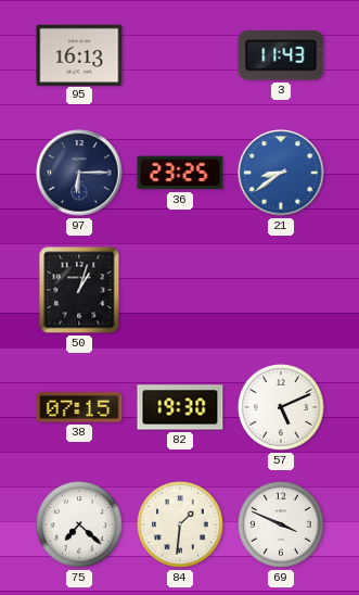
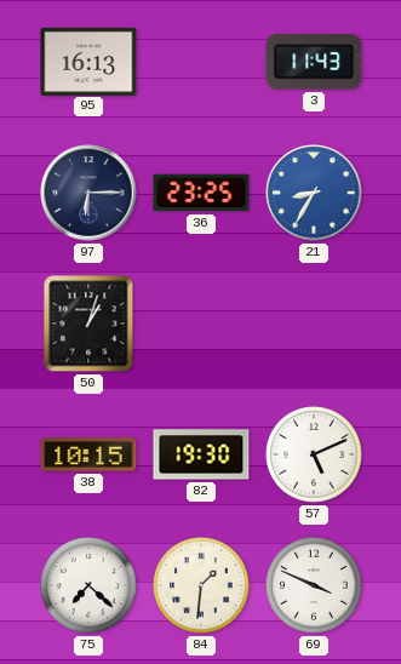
21: 8:39 -> 8:35 (314, 193)
38: 07:15 -> 10:15 (88, 454)
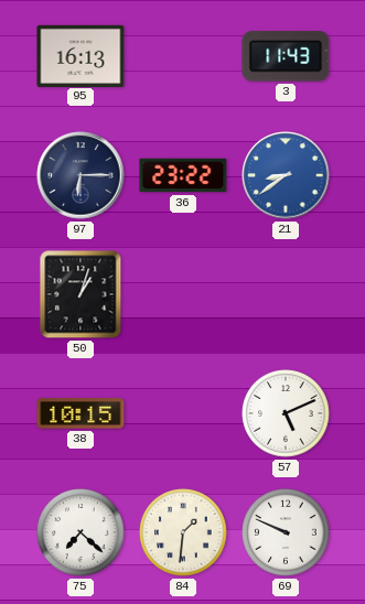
36: 23:25 -> 23:22 (183, 175)
21: 8:35 -> 8:39 (286, 175)
82: 19:30 -> none (201, 454)
69: 3:49 -> 9:49 (286, 532)
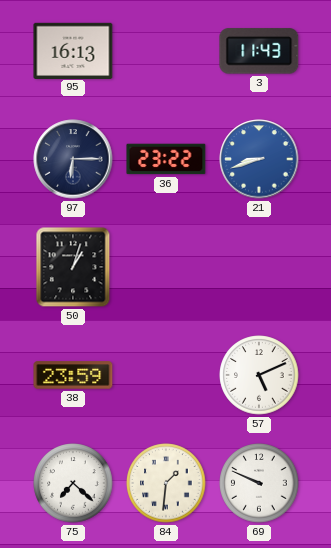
21: 8:39 -> 8:42 (259, 159)
38: 10:15 -> 23:59 (73, 375)
